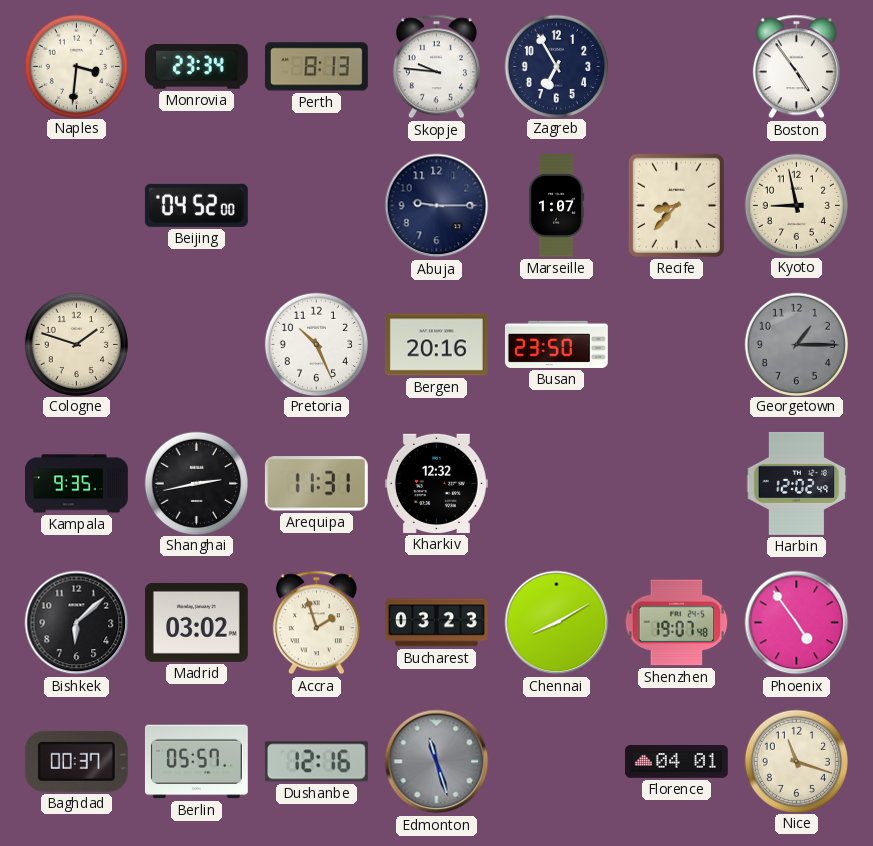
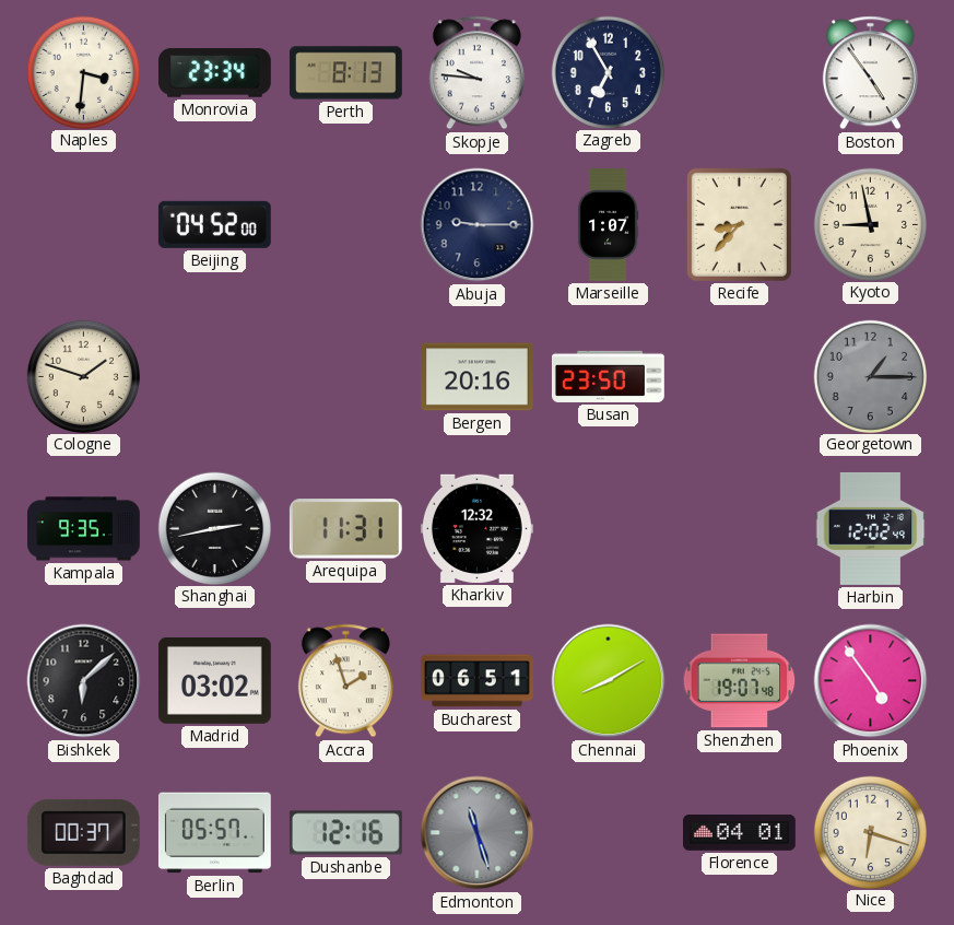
Pretoria: 10:26 -> none (316, 344)
Bucharest: 03:23 -> 06:51 (478, 681)
Nice: 11:18 -> 6:18 (870, 832)
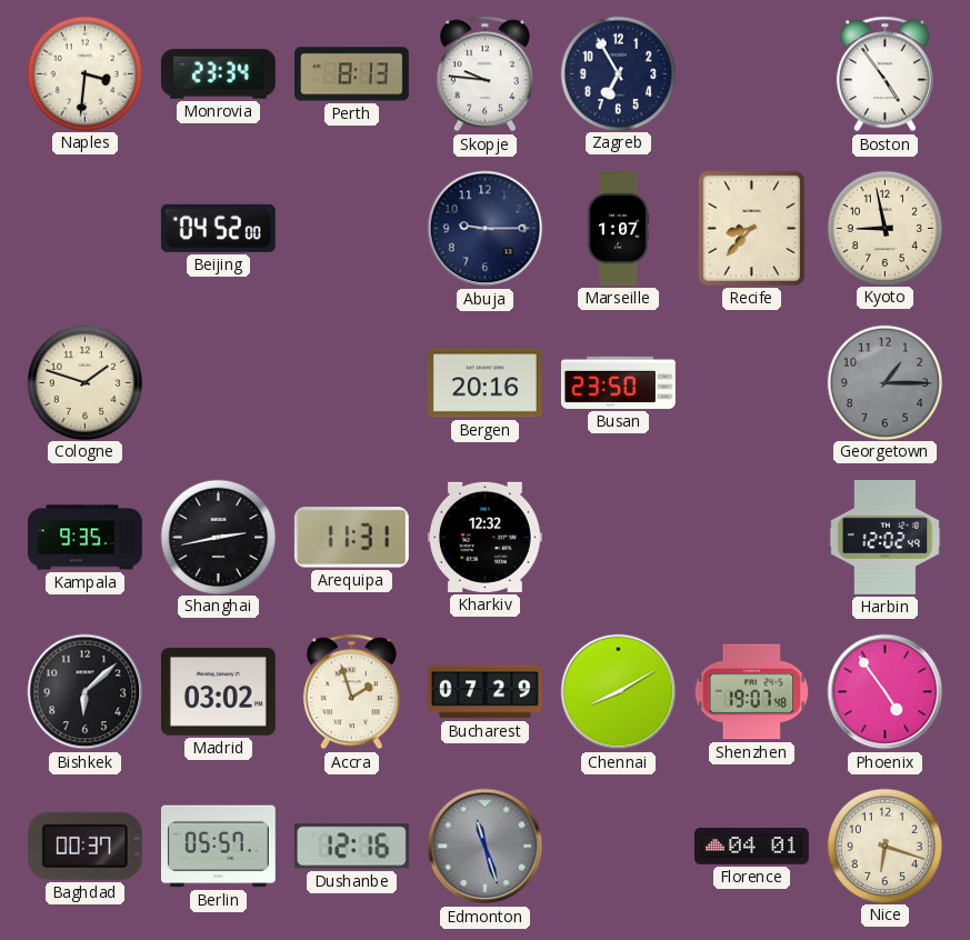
Bucharest: 06:51 -> 07:29 (486, 692)
